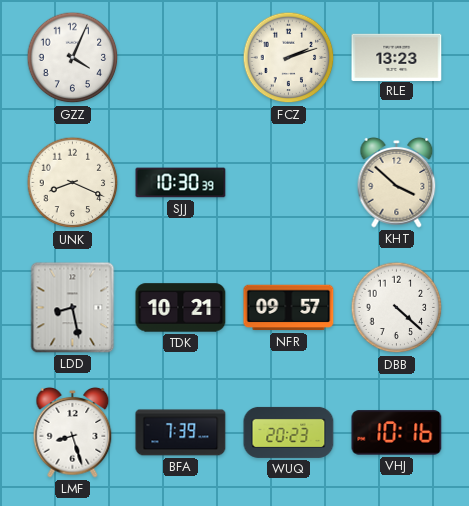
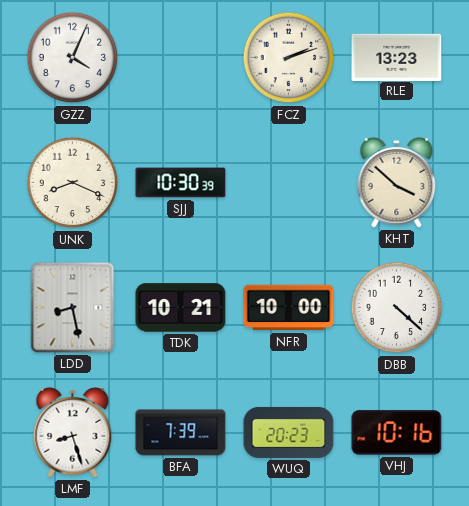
NFR: 09:57 -> 10:00 (289, 308)
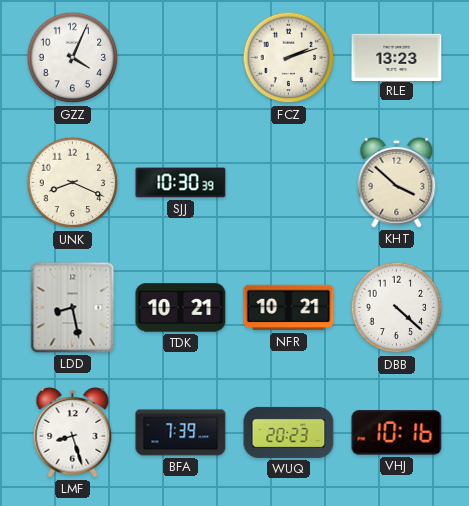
NFR: 10:00 -> 10:21 (289, 308)
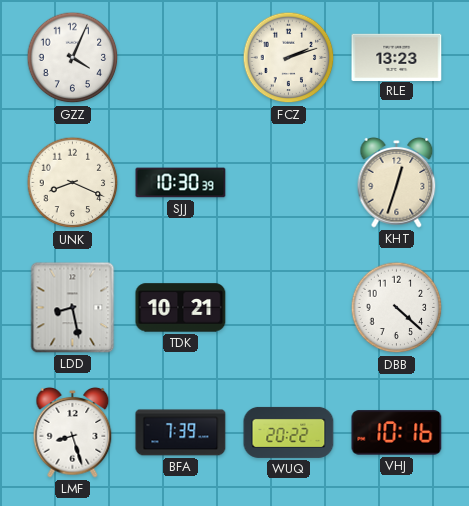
KHT: 3:52 -> 12:33 (397, 182)
NFR: 10:21 -> none (289, 308)
WUQ: 20:23 -> 20:22 (289, 432)
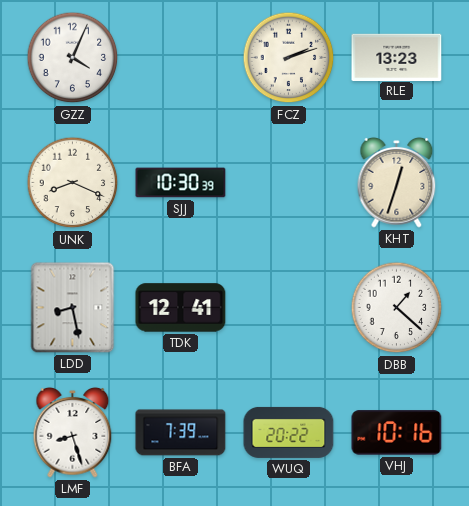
TDK: 10:21 -> 12:41 (181, 308)
DBB: 4:22 -> 1:22 (397, 308)
